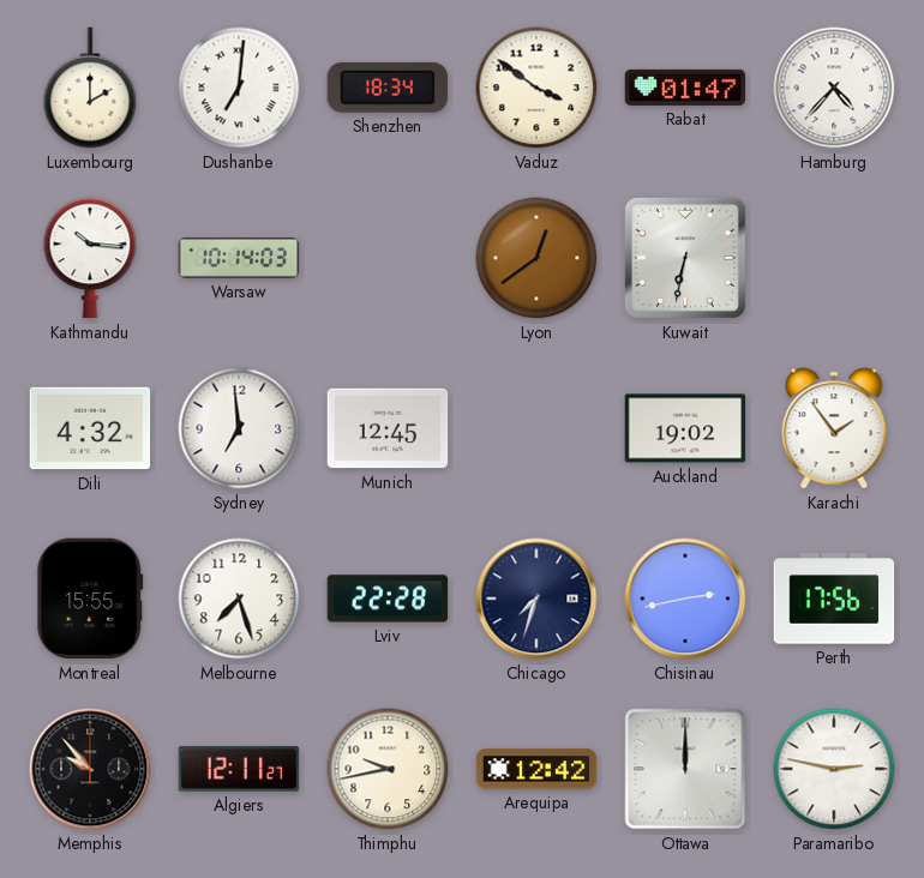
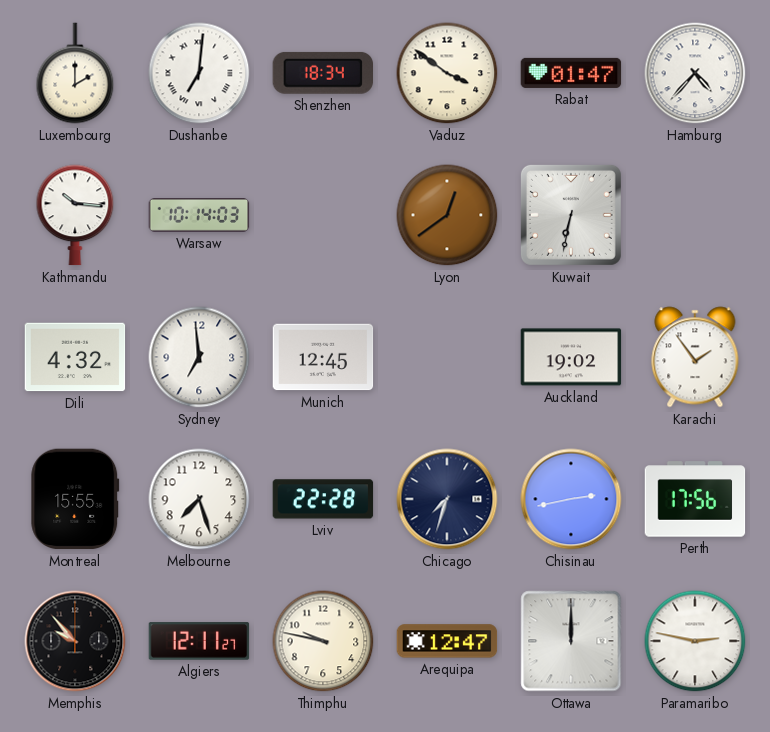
Thimphu: 9:43 -> 9:47 (323, 641)
Arequipa: 12:42 -> 12:47 (447, 641)
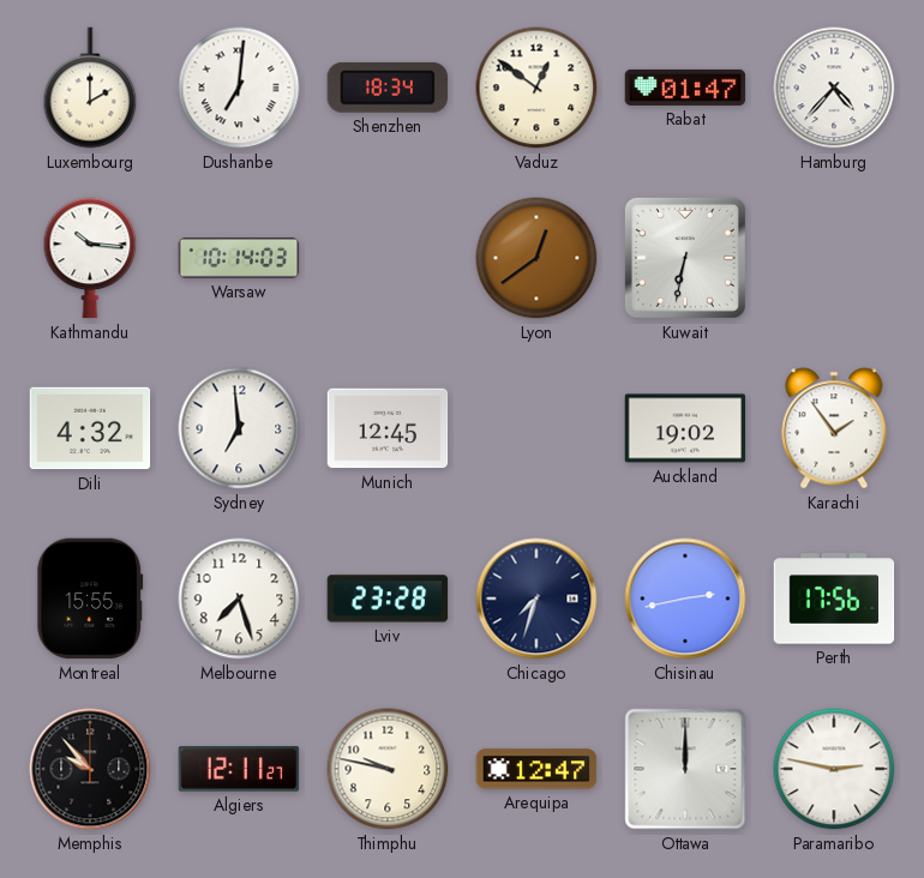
Vaduz: 3:51 -> 12:51 (536, 88)
Lviv: 22:28 -> 23:28 (388, 599)
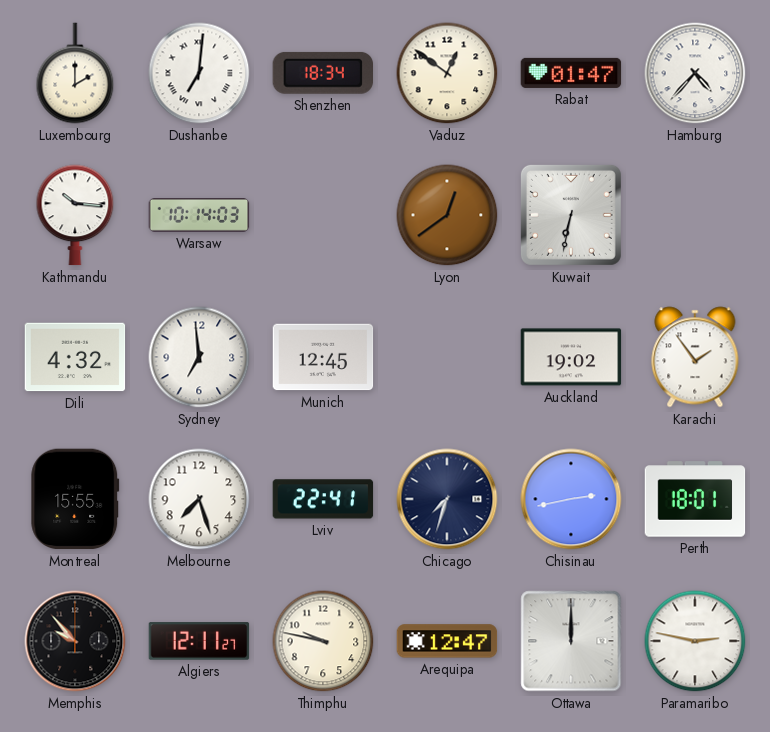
Lviv: 23:28 -> 22:41 (323, 499)
Perth: 17:56 -> 18:01 (695, 499)
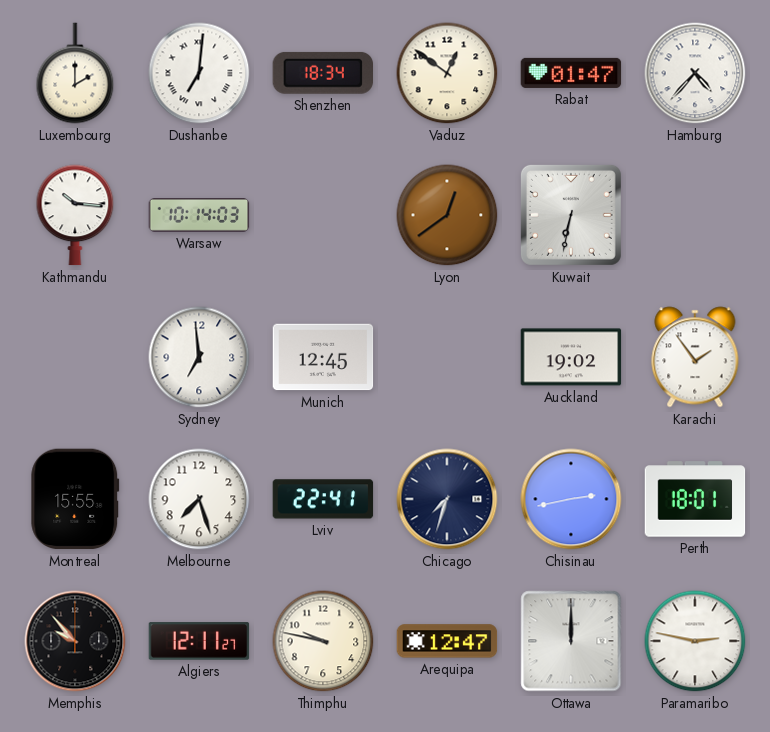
Dili: 4:32 -> none (75, 357)
